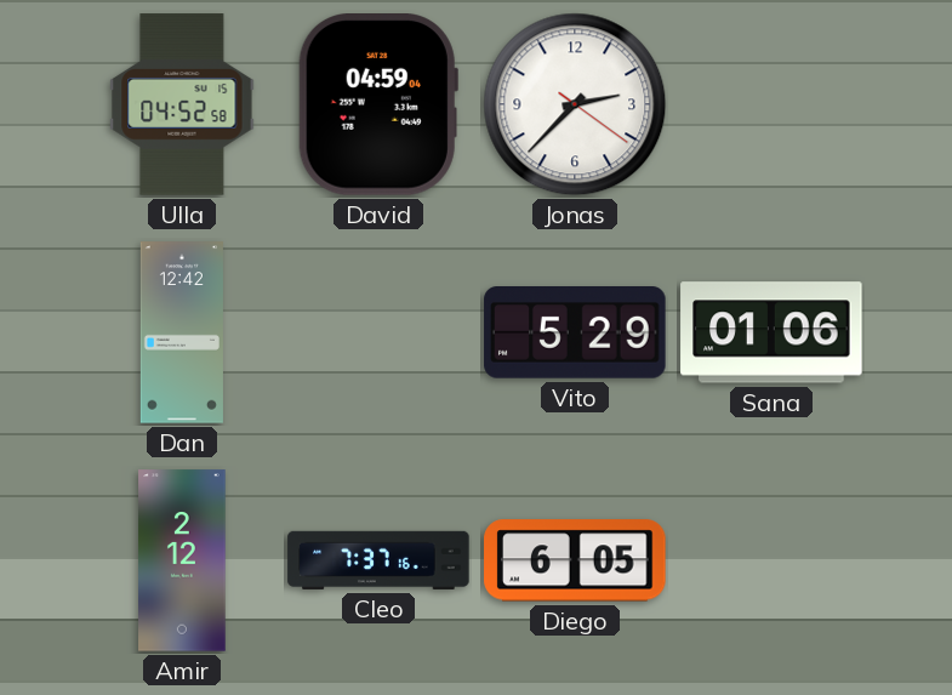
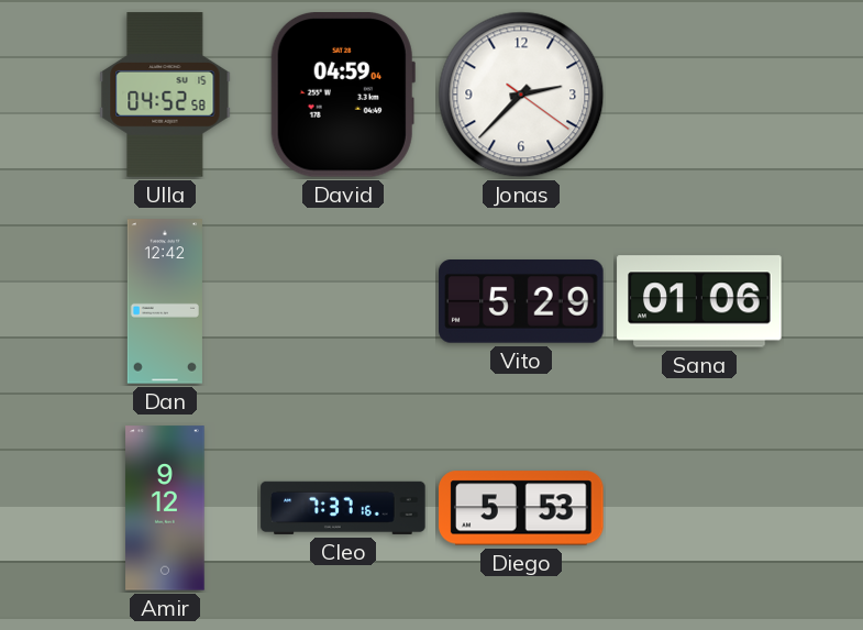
Amir: 2:12 -> 9:12 (165, 508)
Diego: 6:05 -> 5:53 (521, 508)
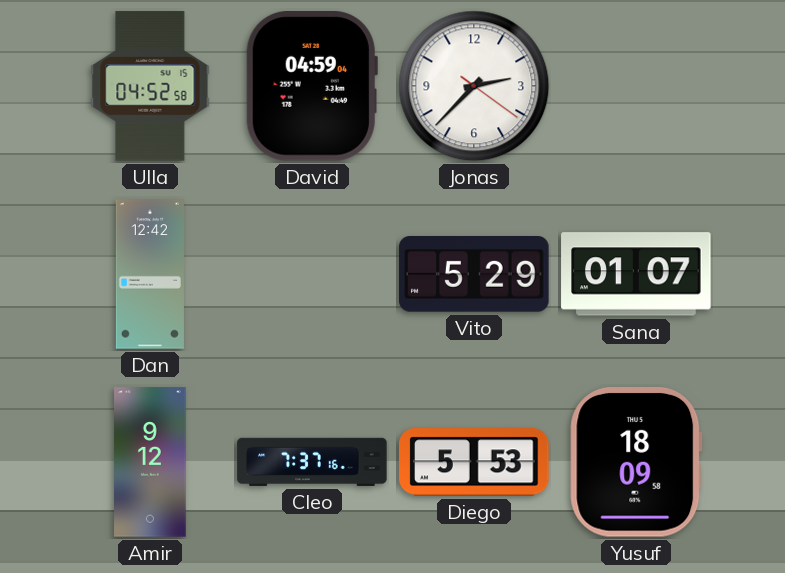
Sana: 01:06 -> 01:07 (636, 274)
Yusuf: none -> 18:09 (636, 463)
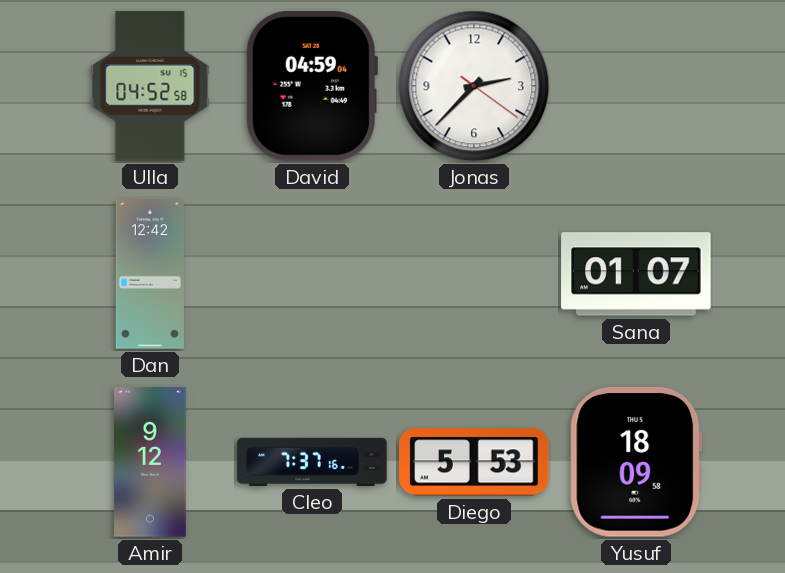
Vito: 5:29 -> none (474, 275)
